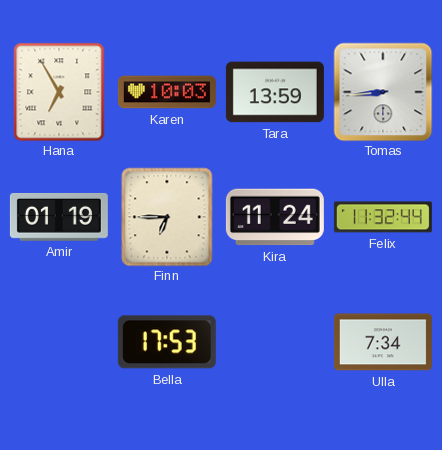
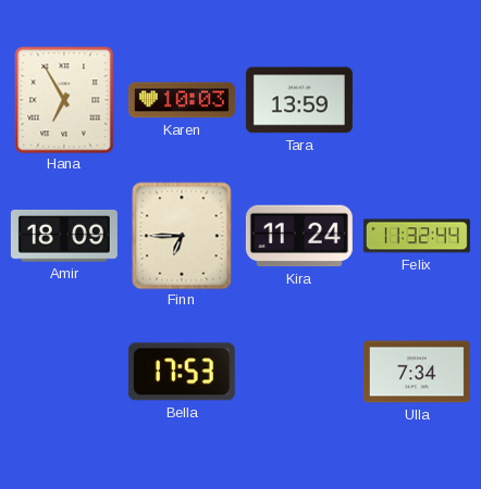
Tomas: 8:44 -> none (383, 92)
Amir: 01:19 -> 18:09 (64, 236)
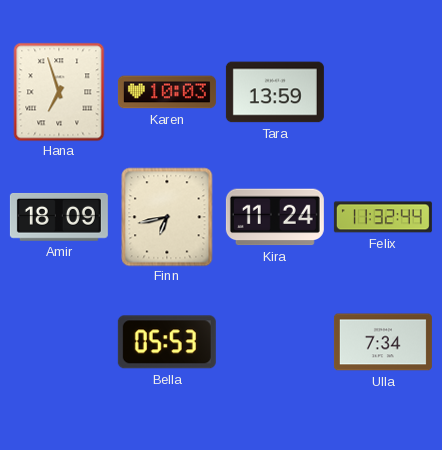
Hana: 6:55 -> 6:57 (59, 92)
Finn: 6:45 -> 6:43 (167, 217)
Bella: 17:53 -> 05:53 (167, 342)
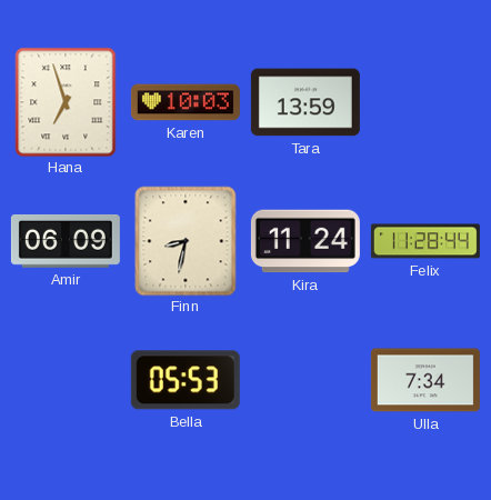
Amir: 18:09 -> 06:09 (66, 241)
Finn: 6:43 -> 8:32 (186, 241)
Felix: 11:32 -> 11:28 (425, 241)
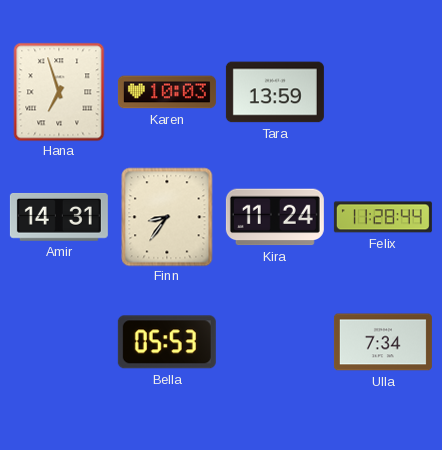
Amir: 06:09 -> 14:31 (59, 217)
Finn: 8:32 -> 8:36 (167, 217)
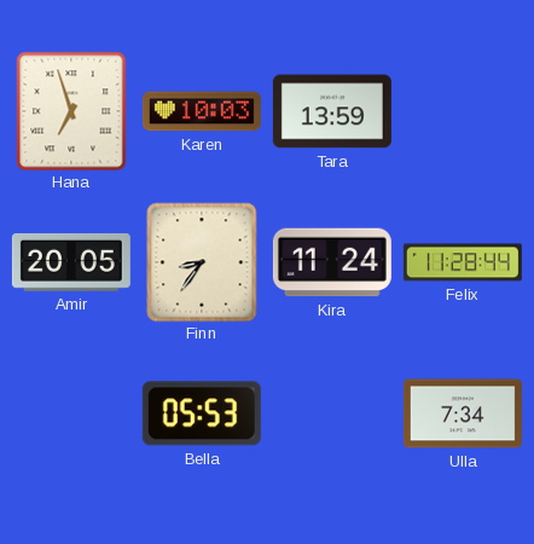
Amir: 14:31 -> 20:05 (71, 262)
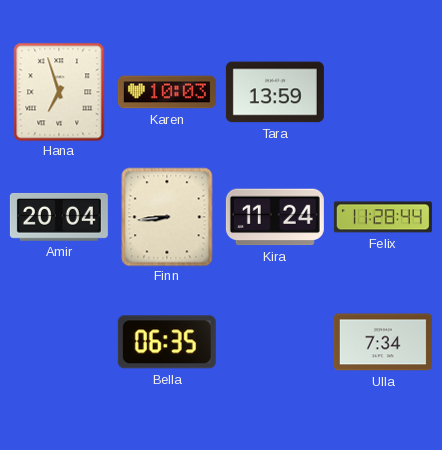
Amir: 20:05 -> 20:04 (59, 217)
Finn: 8:36 -> 8:44 (167, 217)
Bella: 05:53 -> 06:35 (167, 342)
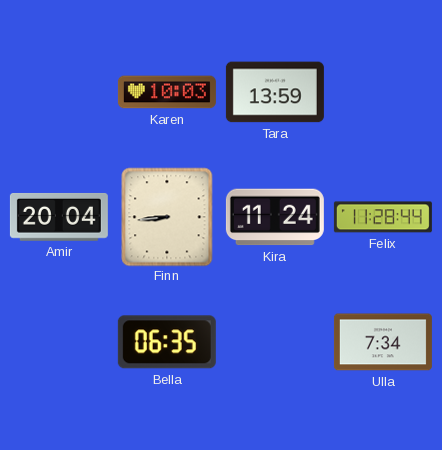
Hana: 6:57 -> none (59, 92)
